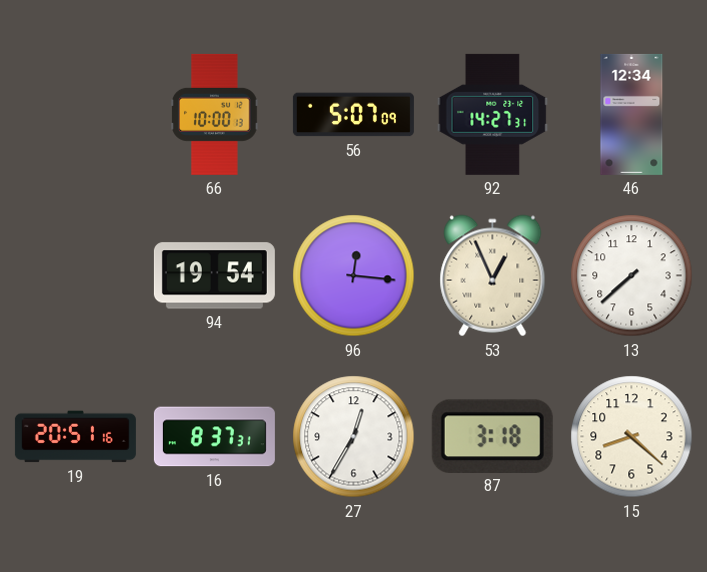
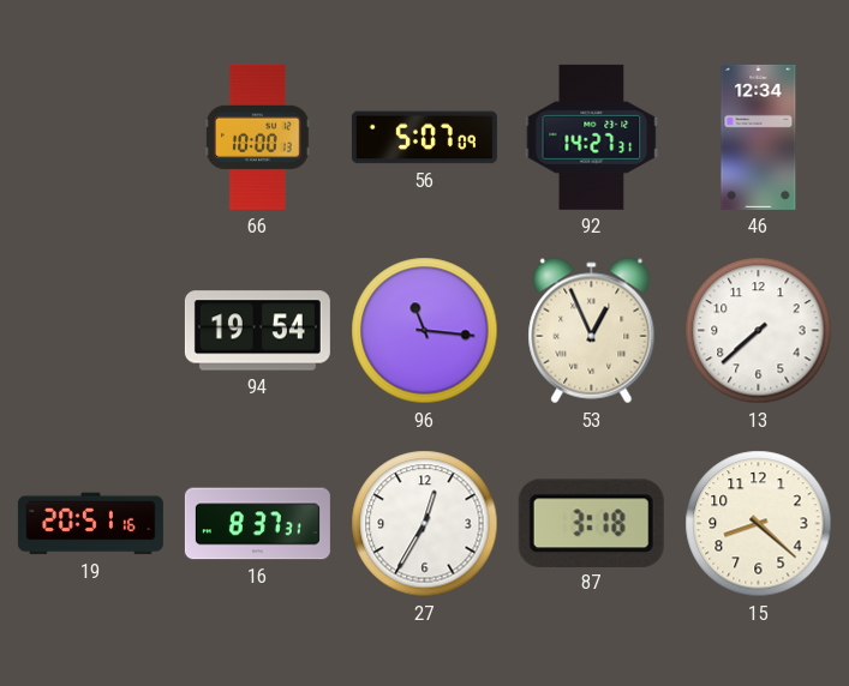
96: 12:16 -> 11:16 (425, 331)
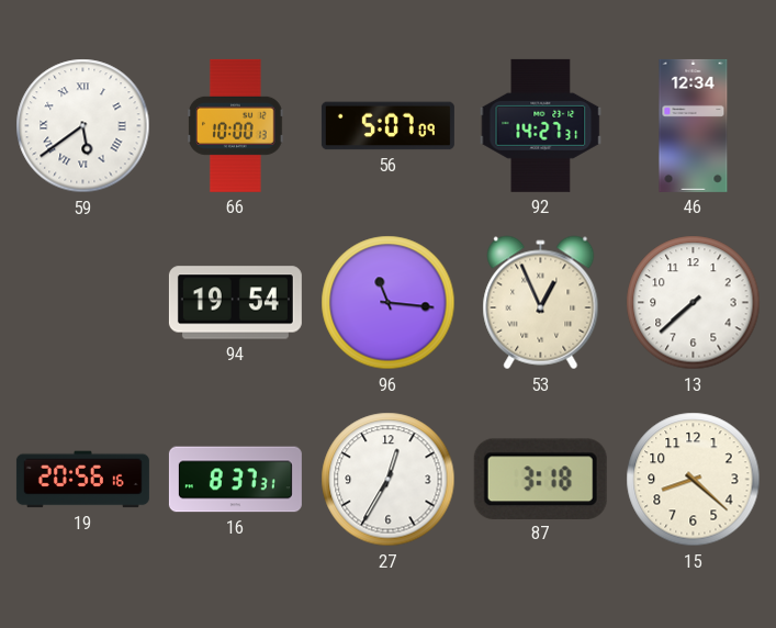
59: none -> 5:39 (83, 126)
19: 20:51 -> 20:56 (82, 480)
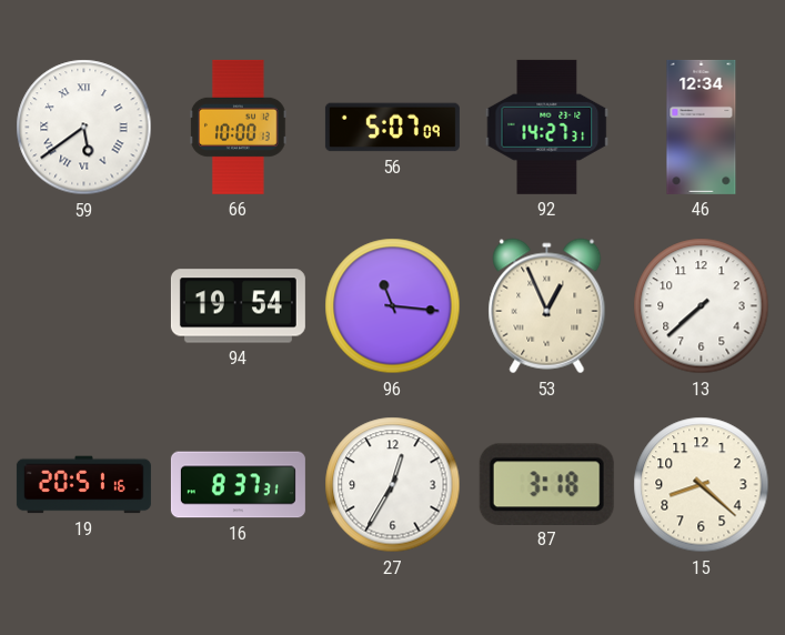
19: 20:56 -> 20:51 (83, 485)
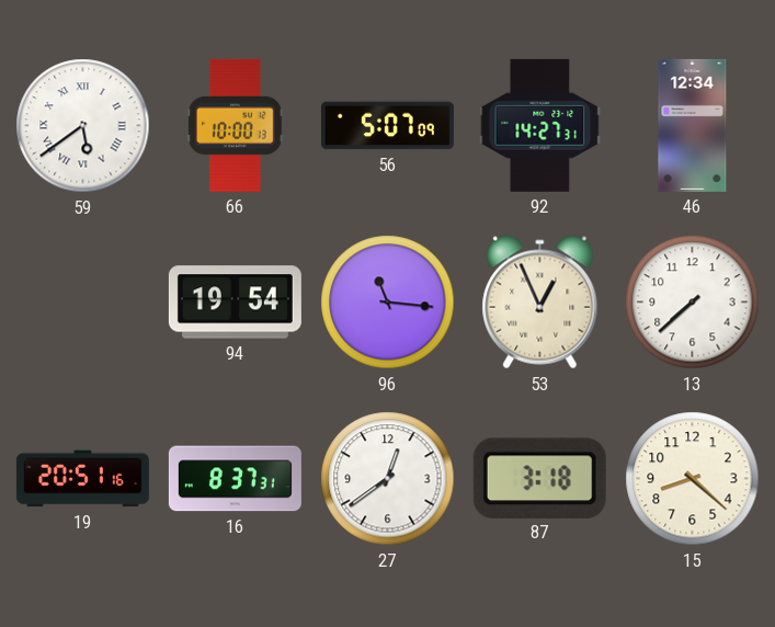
27: 12:35 -> 12:39 (388, 479)
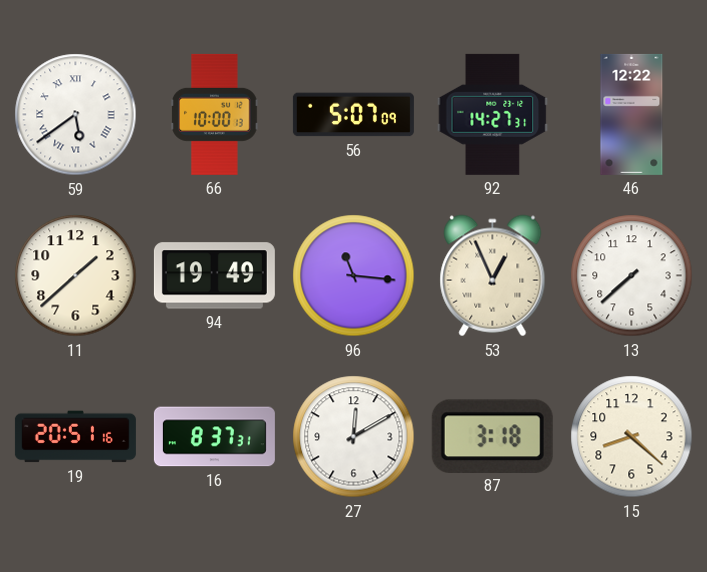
46: 12:34 -> 12:22 (632, 114)
11: none -> 1:38 (76, 276)
94: 19:54 -> 19:49 (214, 276)
27: 12:39 -> 12:10 (354, 437)
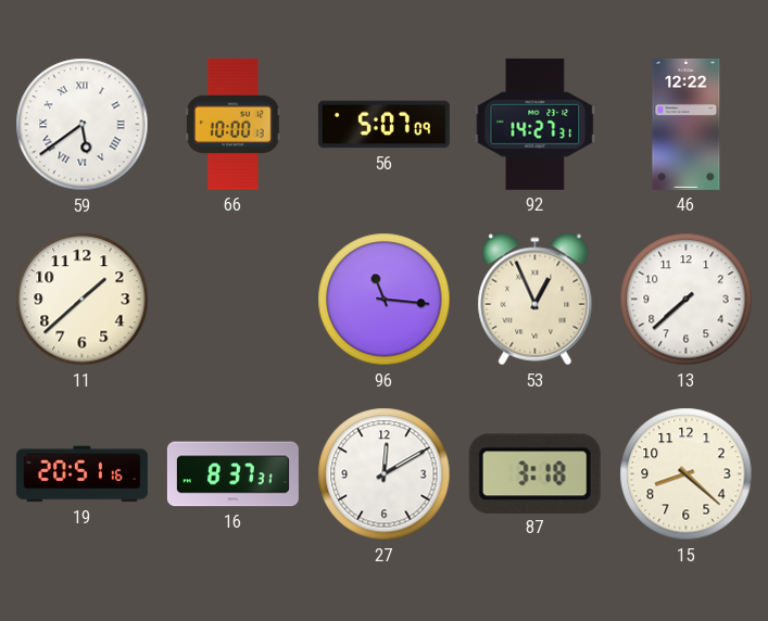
94: 19:49 -> none (214, 276)
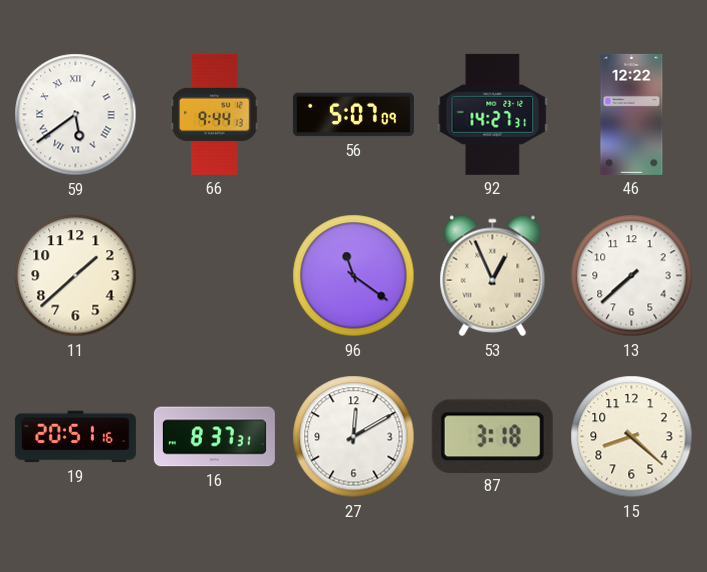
66: 10:00 -> 9:44 (215, 114)
96: 11:16 -> 11:21 (354, 276)
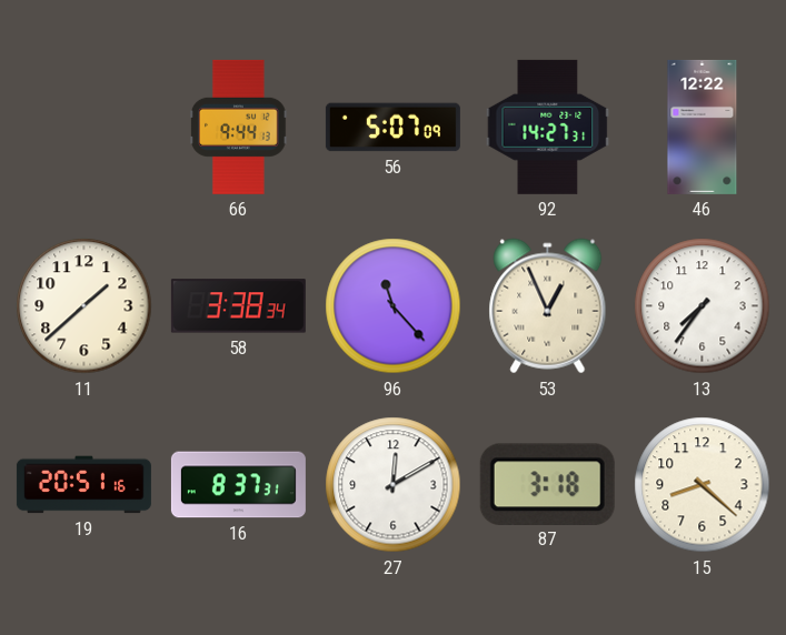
59: 5:39 -> none (76, 115)
58: none -> 3:38 (238, 306)
96: 11:21 -> 11:23 (394, 306)
13: 7:38 -> 7:36 (703, 306)
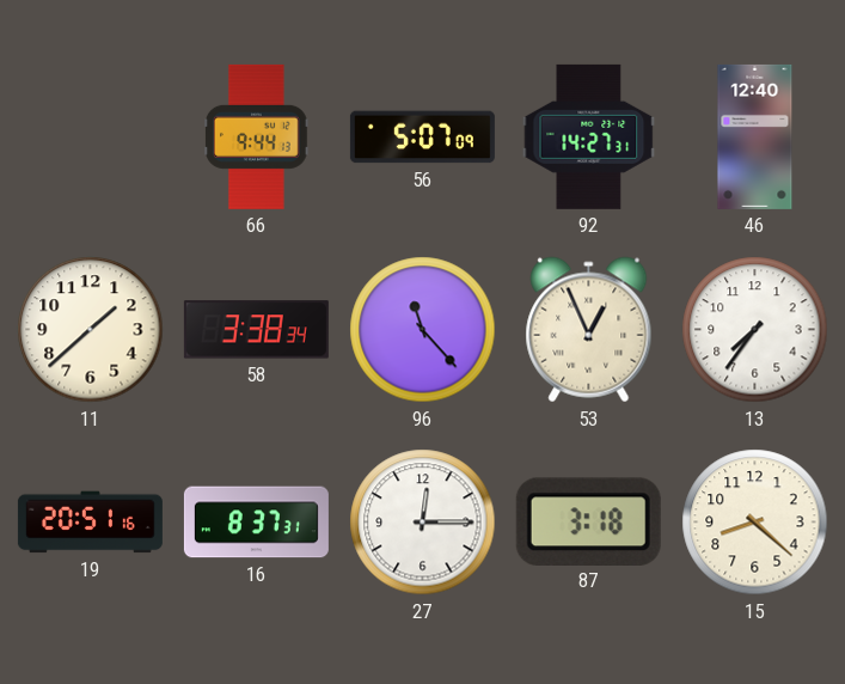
46: 12:22 -> 12:40 (755, 136)
27: 12:10 -> 12:15 (423, 523)
